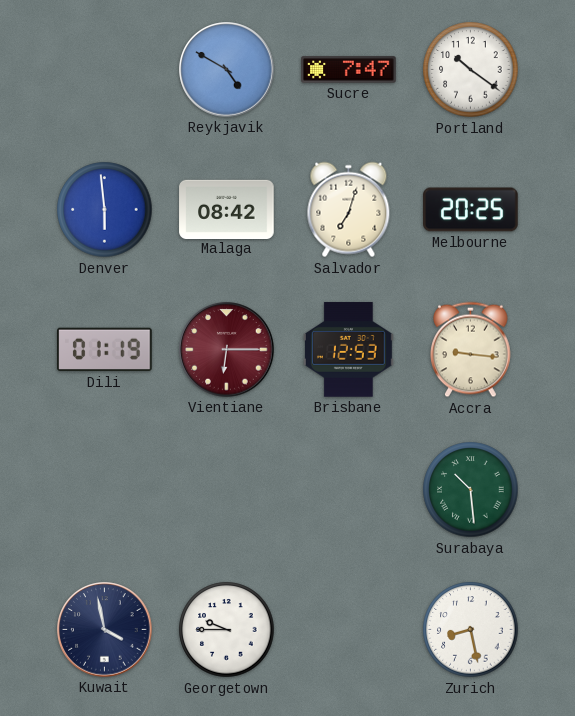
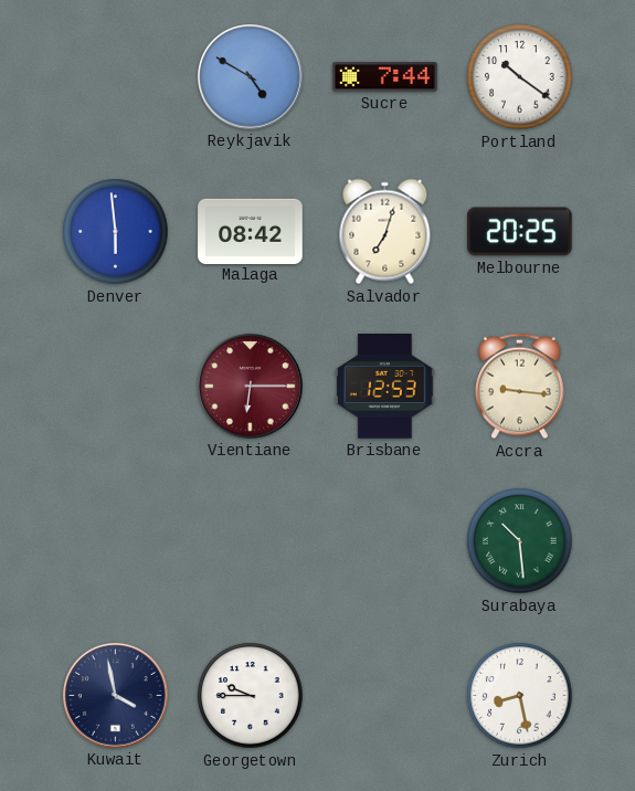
Sucre: 7:47 -> 7:44 (385, 77)
Dili: 01:19 -> none (105, 350)
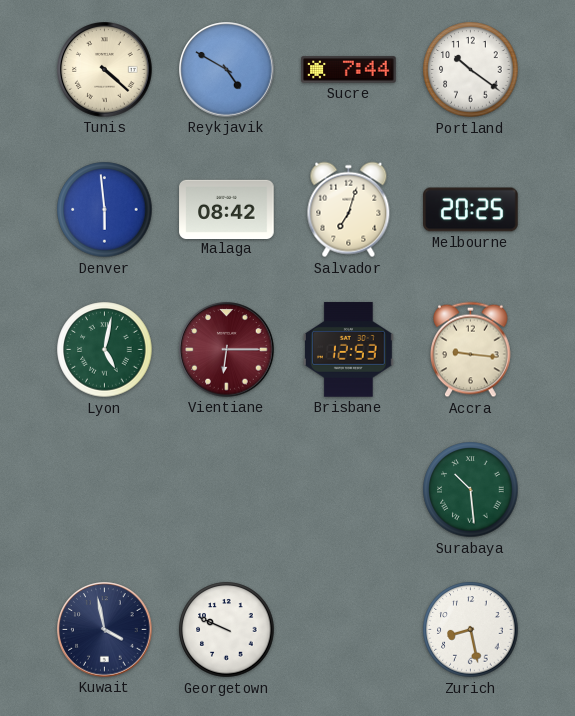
Tunis: none -> 4:22 (105, 70)
Lyon: none -> 5:02 (105, 350)
Georgetown: 9:45 -> 9:49 (227, 630)
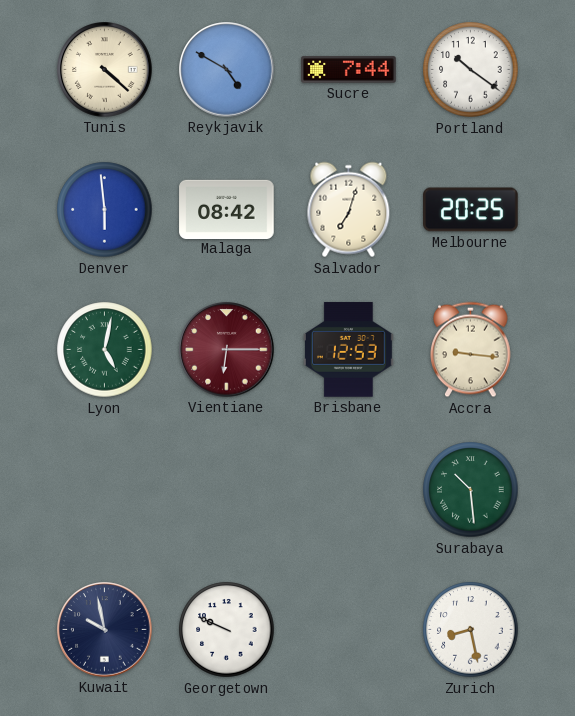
Kuwait: 3:58 -> 9:58 (105, 630)
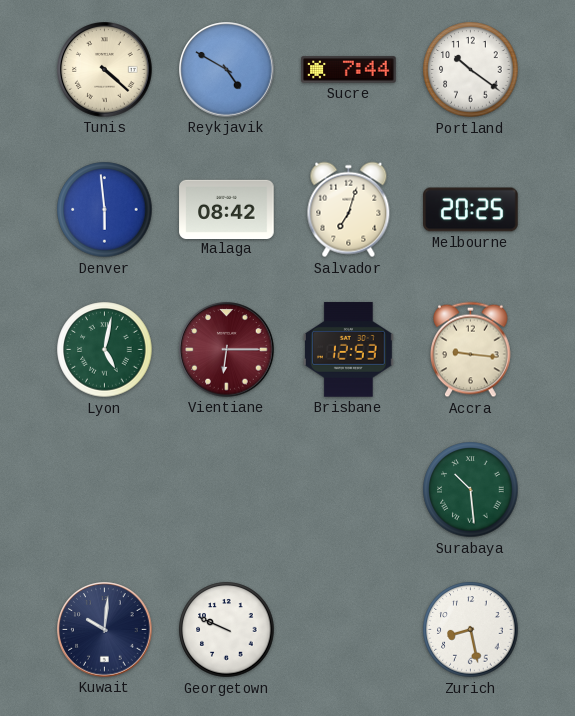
Kuwait: 9:58 -> 10:01 (105, 630)
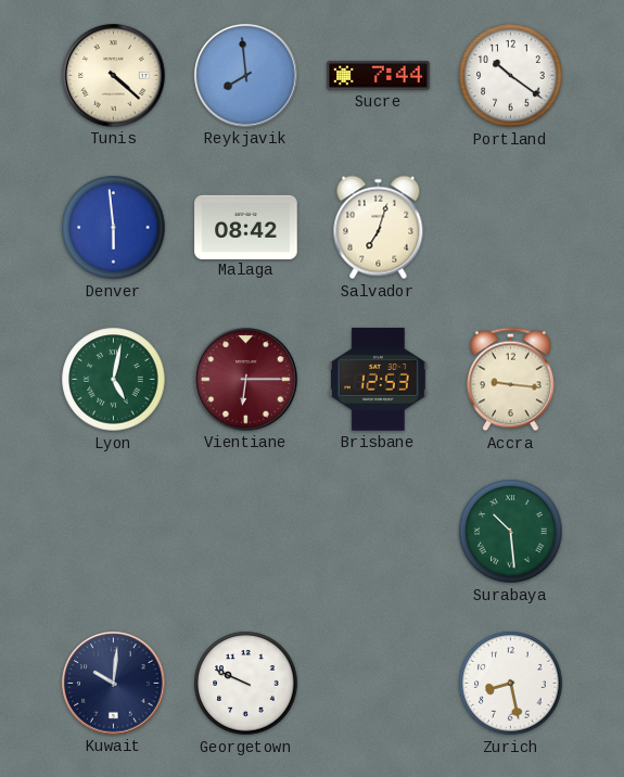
Reykjavik: 4:50 -> 7:59 (246, 76)
Melbourne: 20:25 -> none (471, 210)
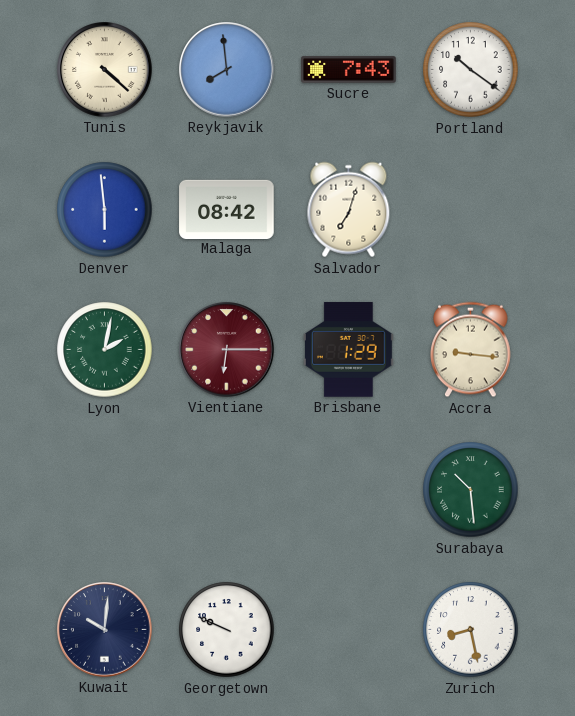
Sucre: 7:44 -> 7:43 (349, 70)
Lyon: 5:02 -> 2:02 (105, 350)
Brisbane: 12:53 -> 1:29 (349, 350)
